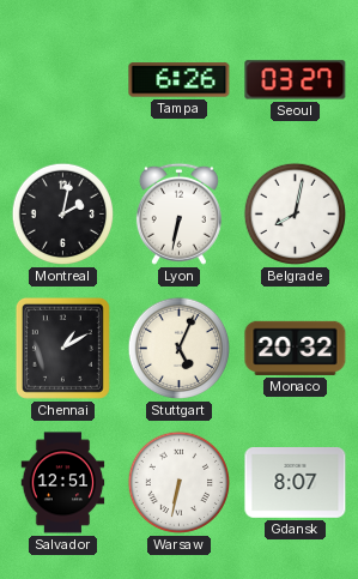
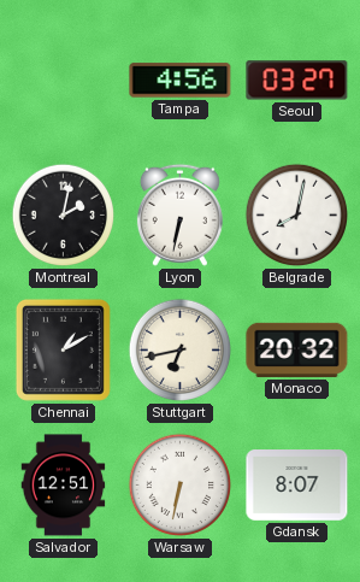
Tampa: 6:26 -> 4:56 (181, 81)
Stuttgart: 5:04 -> 6:43 (181, 351)
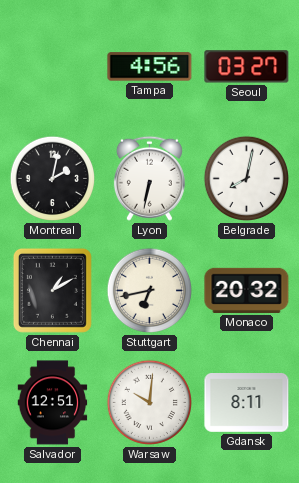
Warsaw: 6:32 -> 10:01 (150, 403)
Gdansk: 8:07 -> 8:11 (247, 403)
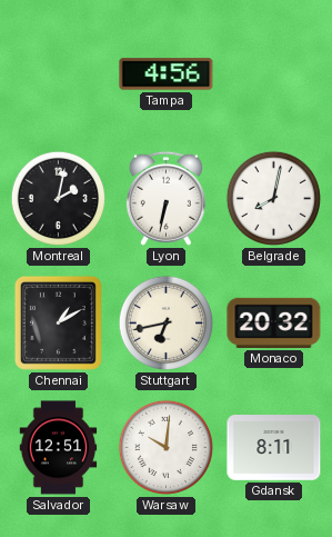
Seoul: 03:27 -> none (247, 67)
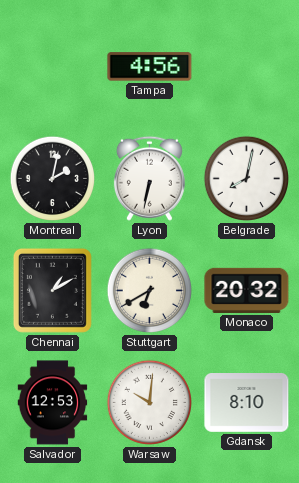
Stuttgart: 6:43 -> 6:40 (150, 291)
Salvador: 12:51 -> 12:53 (53, 403)
Gdansk: 8:11 -> 8:10 (247, 403)
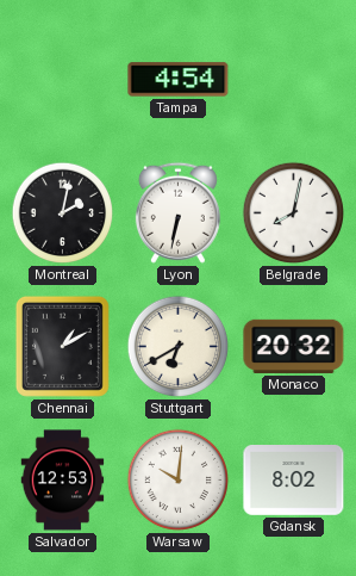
Tampa: 4:56 -> 4:54 (179, 80)
Gdansk: 8:10 -> 8:02 (294, 481)
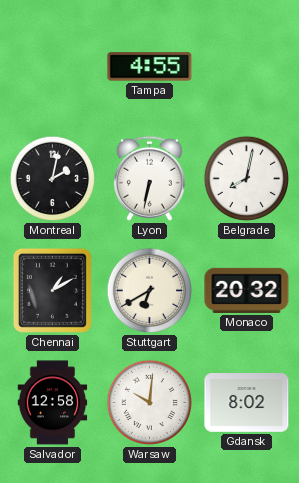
Tampa: 4:54 -> 4:55 (150, 67)
Salvador: 12:53 -> 12:58 (53, 403)
